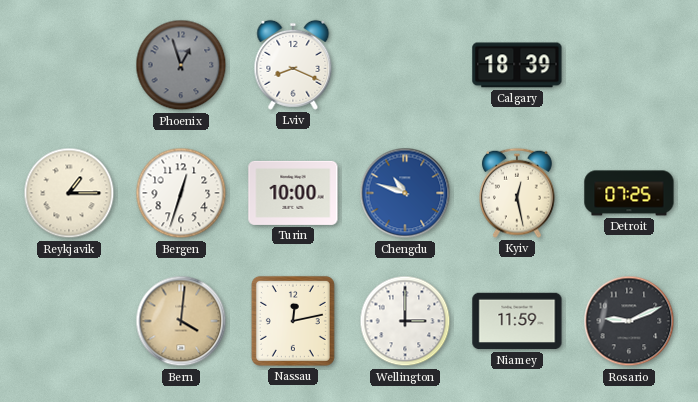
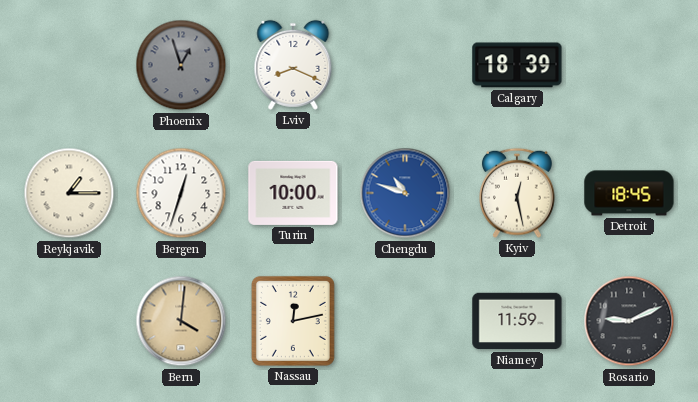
Detroit: 07:25 -> 18:45 (629, 193)
Wellington: 3:00 -> none (405, 321)
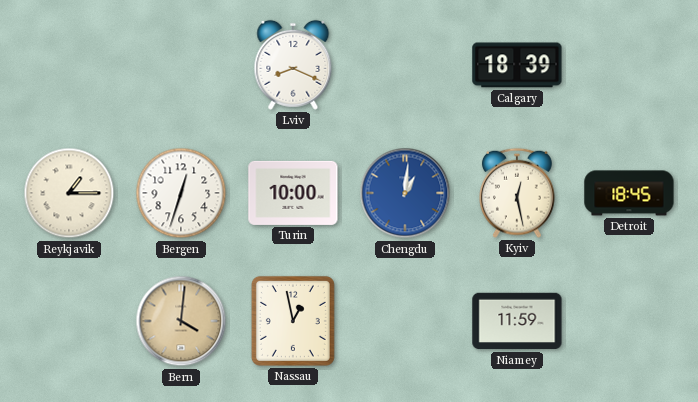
Phoenix: 12:57 -> none (181, 65)
Chengdu: 10:48 -> 1:01 (405, 193)
Nassau: 12:13 -> 12:58 (293, 321)
Rosario: 9:11 -> none (629, 321)
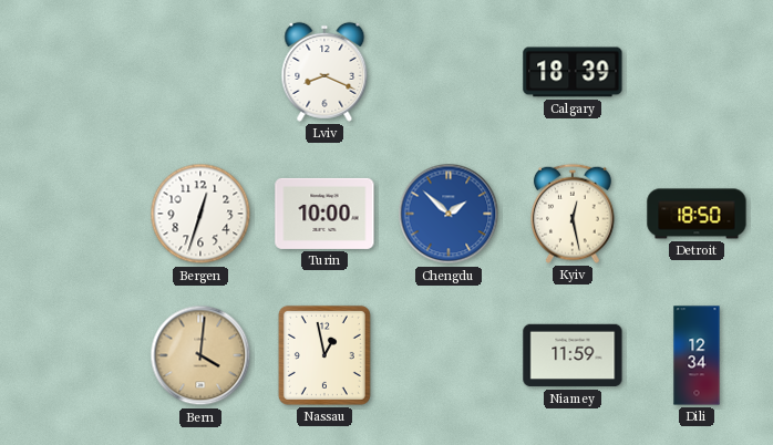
Reykjavik: 1:15 -> none (69, 193)
Chengdu: 1:01 -> 1:52 (449, 214)
Detroit: 18:45 -> 18:50 (697, 214)
Dili: none -> 12:34 (697, 355)
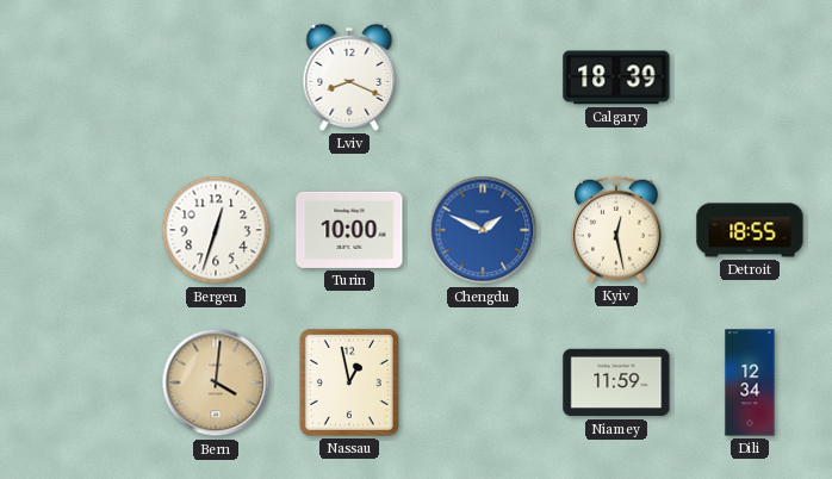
Chengdu: 1:52 -> 1:49 (483, 230)
Detroit: 18:50 -> 18:55 (750, 230)
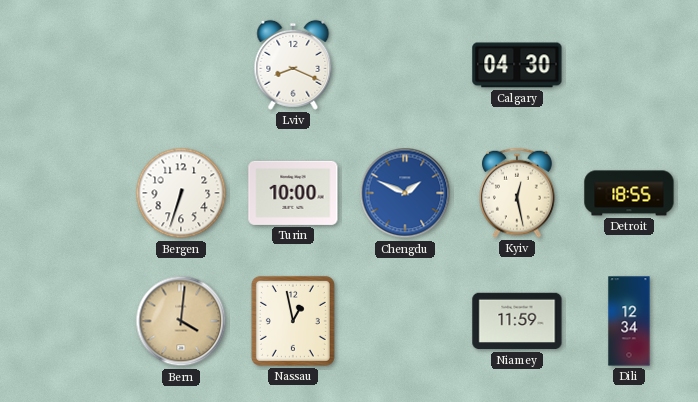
Calgary: 18:39 -> 04:30 (517, 65)
Bergen: 12:33 -> 6:33 (181, 193)
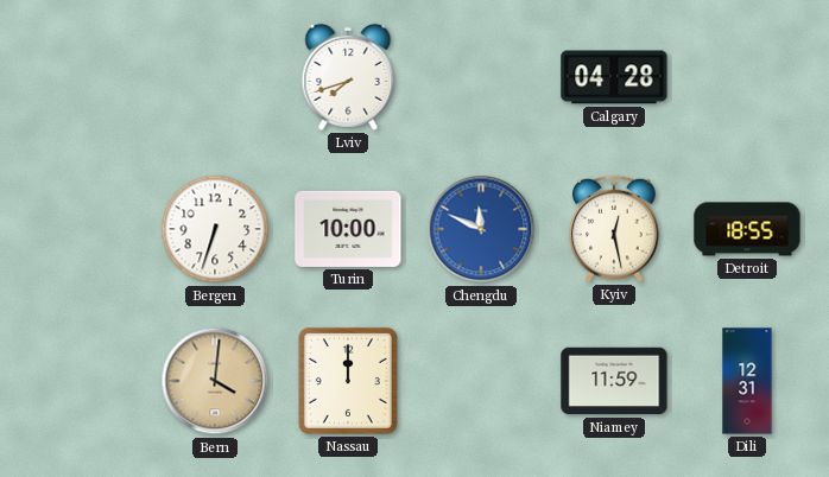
Lviv: 8:19 -> 7:42 (348, 77)
Calgary: 04:30 -> 04:28 (614, 77)
Chengdu: 1:49 -> 11:49 (481, 229)
Nassau: 12:58 -> 12:00 (348, 381)
Dili: 12:34 -> 12:31 (747, 381)
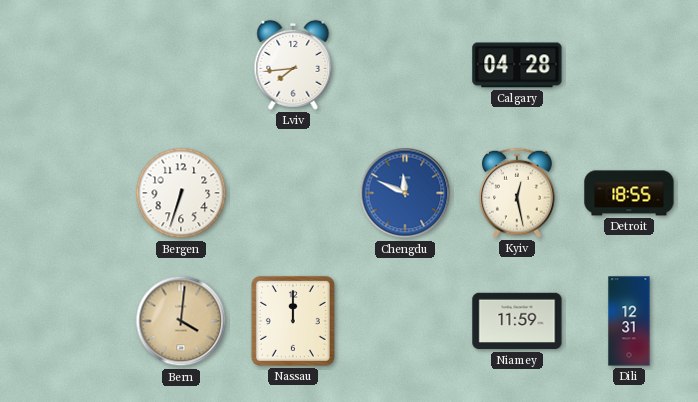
Lviv: 7:42 -> 7:44 (293, 65)
Turin: 10:00 -> none (348, 229)
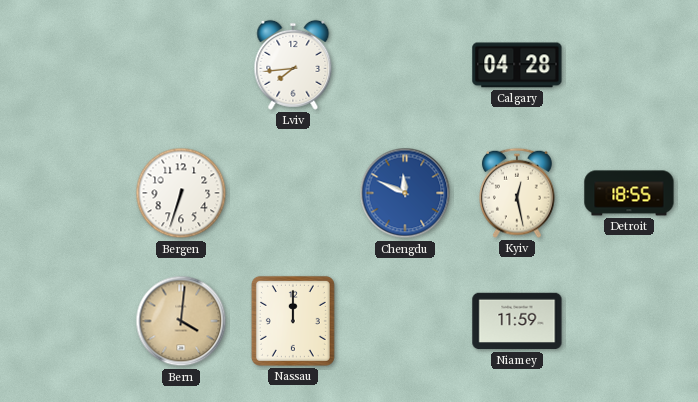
Dili: 12:31 -> none (629, 321)
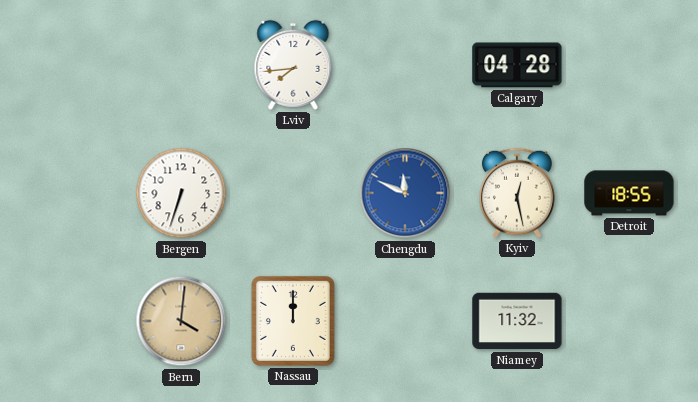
Niamey: 11:59 -> 11:32 (517, 321)
